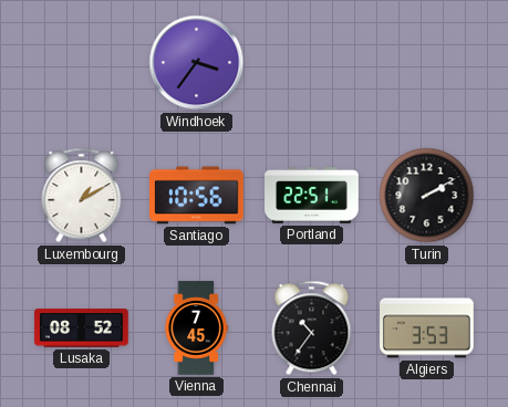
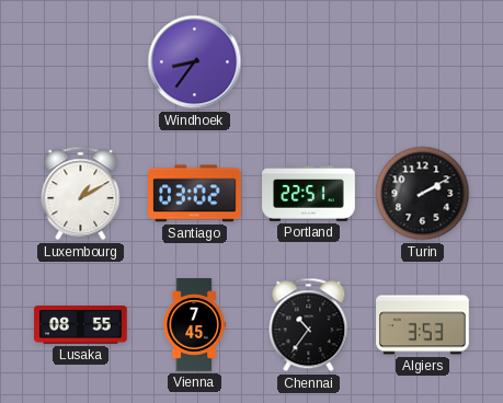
Windhoek: 3:36 -> 8:36 (195, 62)
Santiago: 10:56 -> 03:02 (195, 194)
Lusaka: 08:52 -> 08:55 (81, 325)
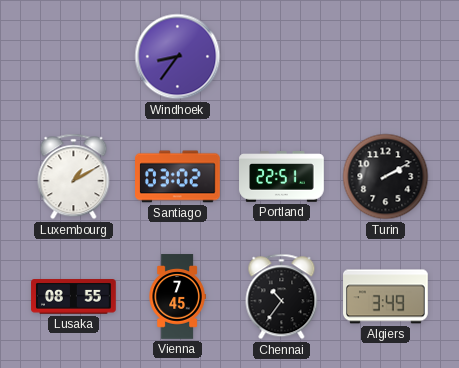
Algiers: 3:53 -> 3:49 (386, 297)
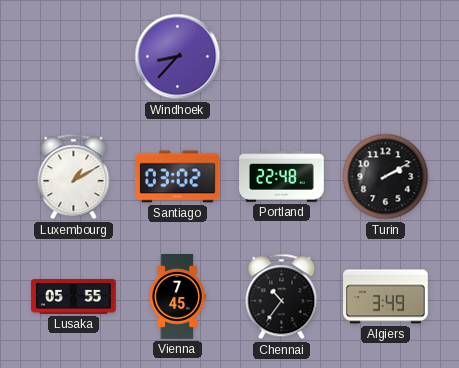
Windhoek: 8:36 -> 8:37 (178, 57)
Portland: 22:51 -> 22:48 (282, 177)
Lusaka: 08:55 -> 05:55 (74, 297)
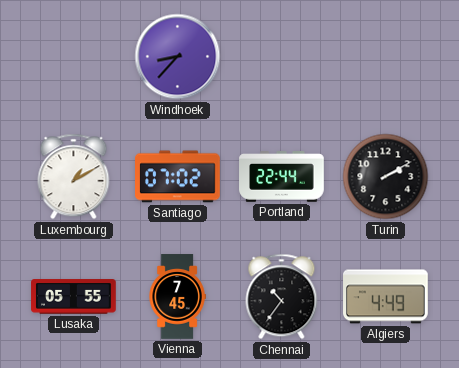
Santiago: 03:02 -> 07:02 (178, 177)
Portland: 22:48 -> 22:44 (282, 177)
Algiers: 3:49 -> 4:49 (386, 297)
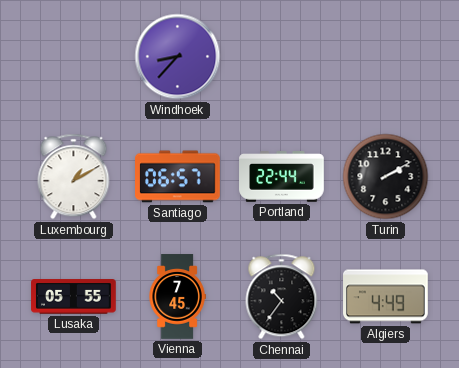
Santiago: 07:02 -> 06:57 (178, 177)
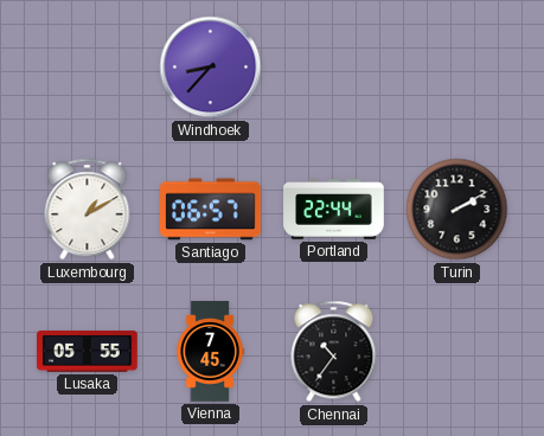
Algiers: 4:49 -> none (386, 297)
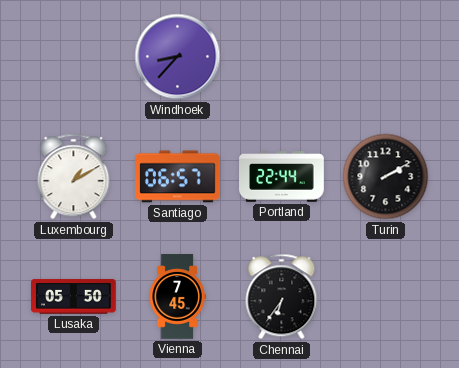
Lusaka: 05:55 -> 05:50 (74, 297)
Chennai: 10:36 -> 6:36 (282, 297)
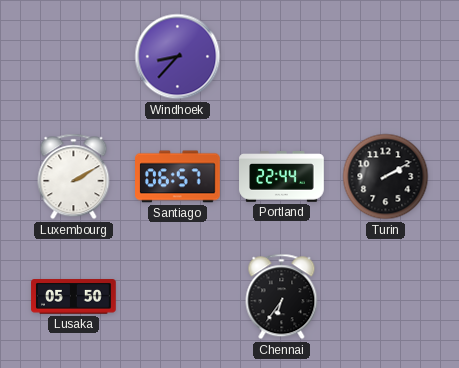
Luxembourg: 1:10 -> 2:10 (74, 177)
Vienna: 7:45 -> none (177, 297)
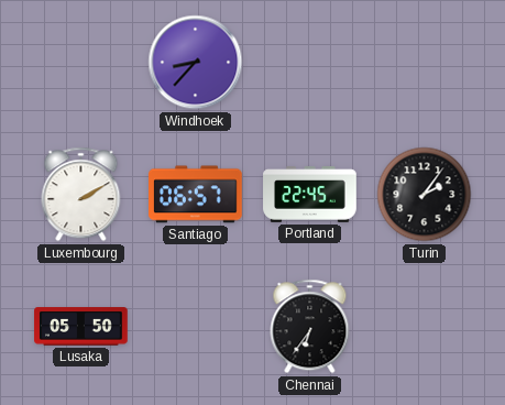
Portland: 22:44 -> 22:45 (310, 195)
Turin: 2:10 -> 2:06 (425, 195)
